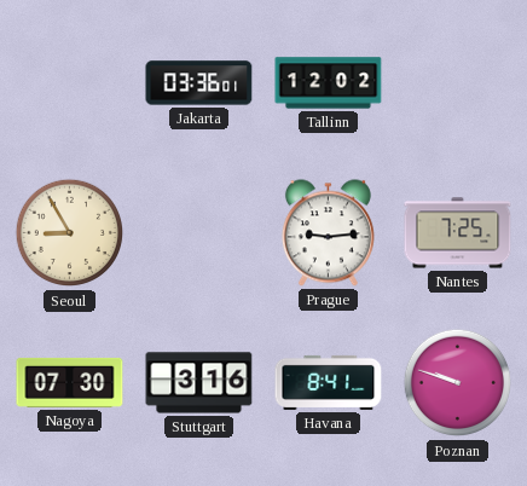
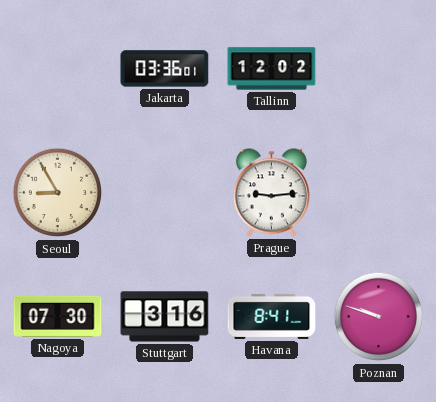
Nantes: 7:25 -> none (458, 233)
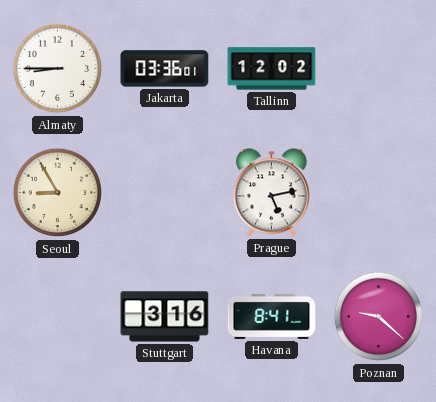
Almaty: none -> 8:45 (58, 69)
Prague: 9:14 -> 5:13 (271, 193)
Nagoya: 07:30 -> none (58, 316)
Poznan: 9:48 -> 9:22 (379, 317)
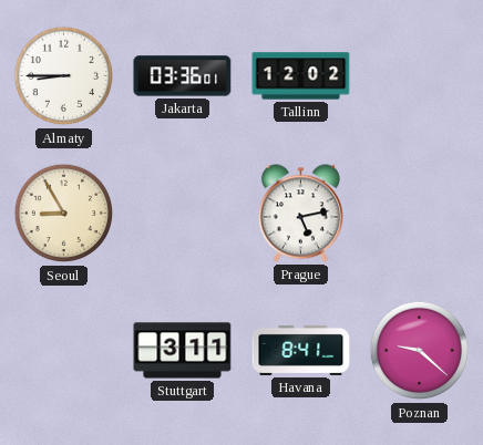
Stuttgart: 3:16 -> 3:11 (183, 351)
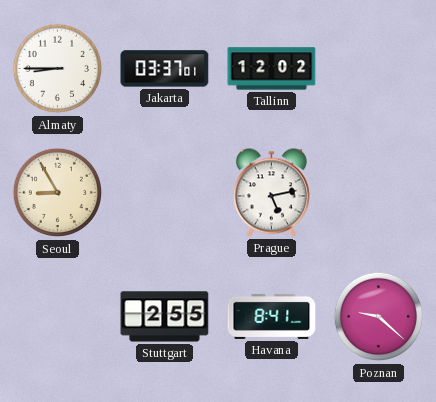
Jakarta: 03:36 -> 03:37 (165, 69)
Stuttgart: 3:11 -> 2:55 (165, 317)
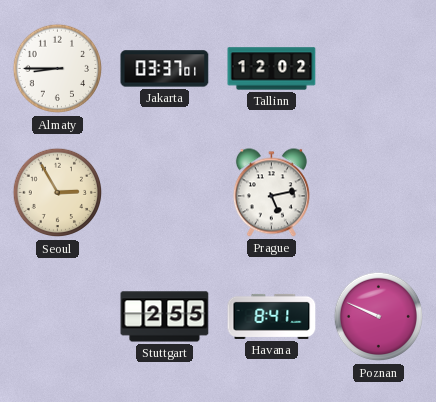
Seoul: 8:55 -> 2:55 (58, 193)
Poznan: 9:22 -> 9:49 (379, 317)
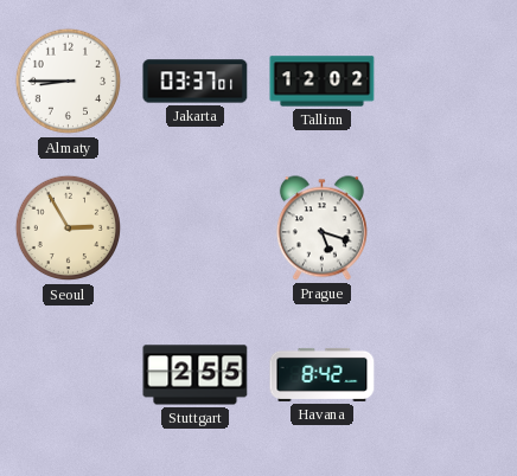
Prague: 5:13 -> 5:18 (321, 229)
Havana: 8:41 -> 8:42 (323, 374)
Poznan: 9:49 -> none (379, 317)
